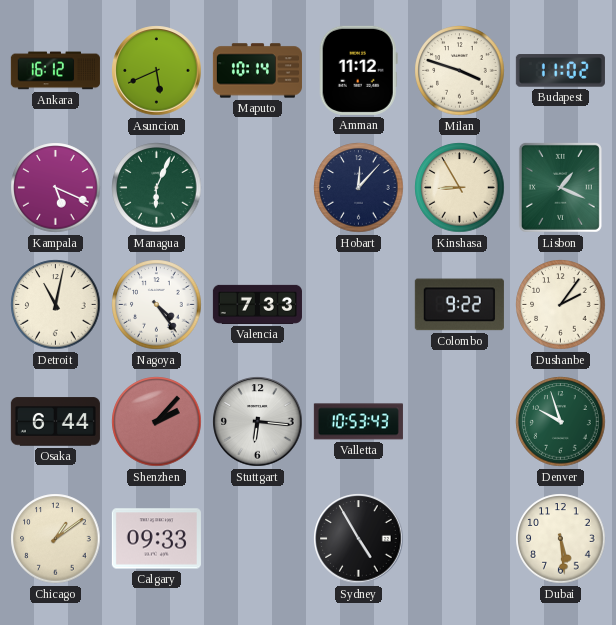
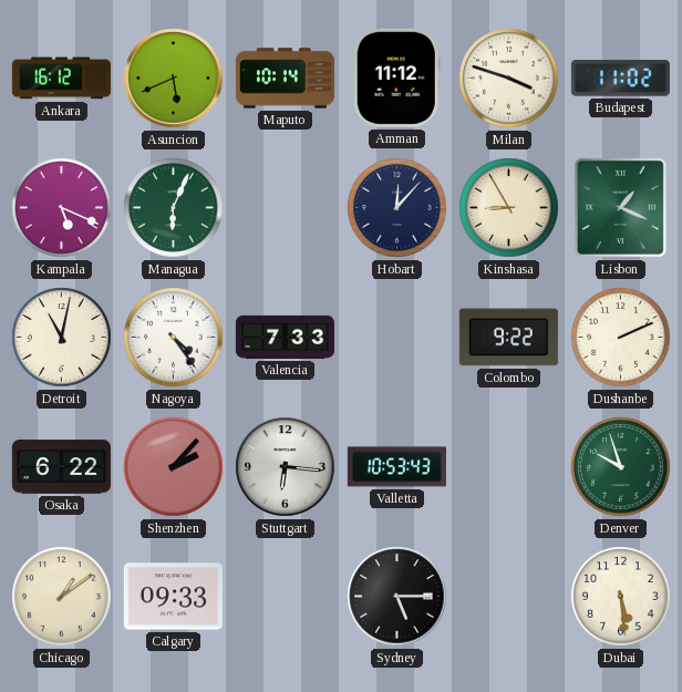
Dushanbe: 2:06 -> 2:11 (621, 338)
Osaka: 6:44 -> 6:22 (61, 467)
Sydney: 4:55 -> 5:15 (397, 597)
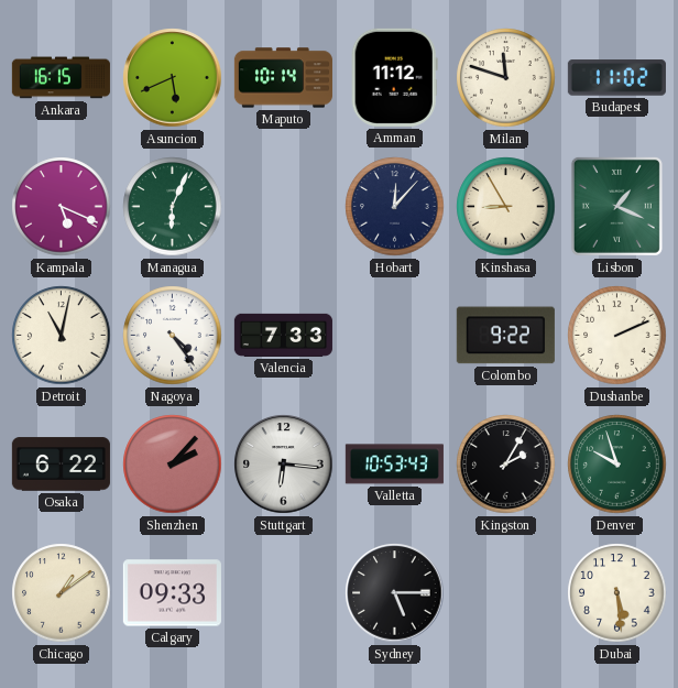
Ankara: 16:12 -> 16:15 (61, 78)
Milan: 3:48 -> 11:48 (506, 78)
Kingston: none -> 2:05 (506, 465)
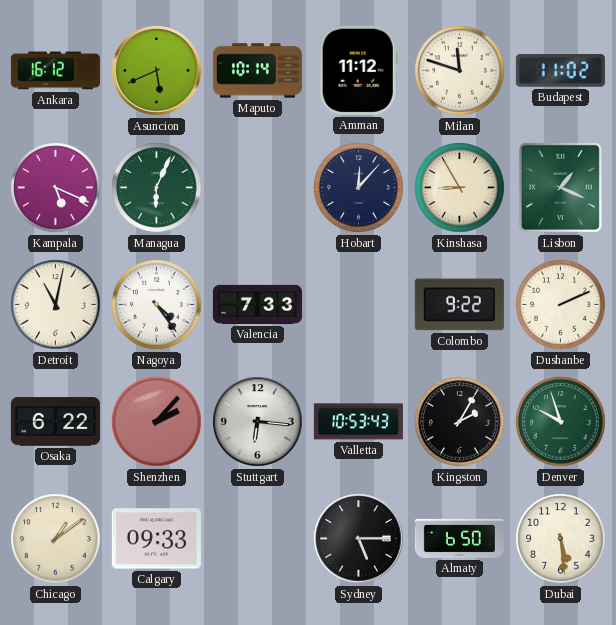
Ankara: 16:15 -> 16:12 (55, 71)
Almaty: none -> 6:50 (459, 538)
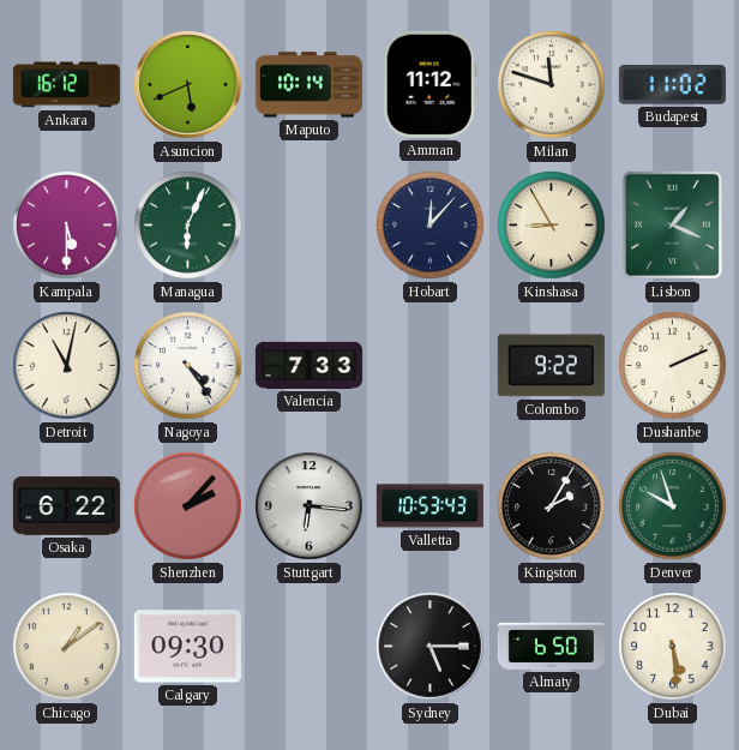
Kampala: 5:19 -> 5:30 (67, 226)
Calgary: 09:33 -> 09:30 (187, 647)
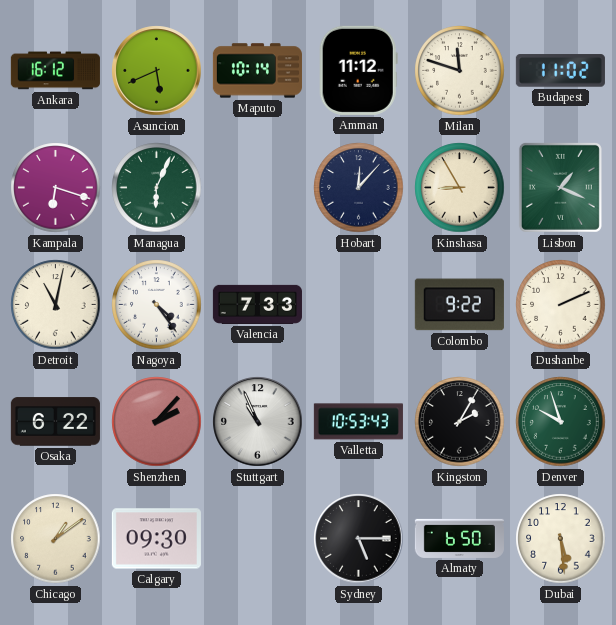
Kampala: 5:30 -> 6:18 (56, 188)
Stuttgart: 6:16 -> 10:56 (258, 422)
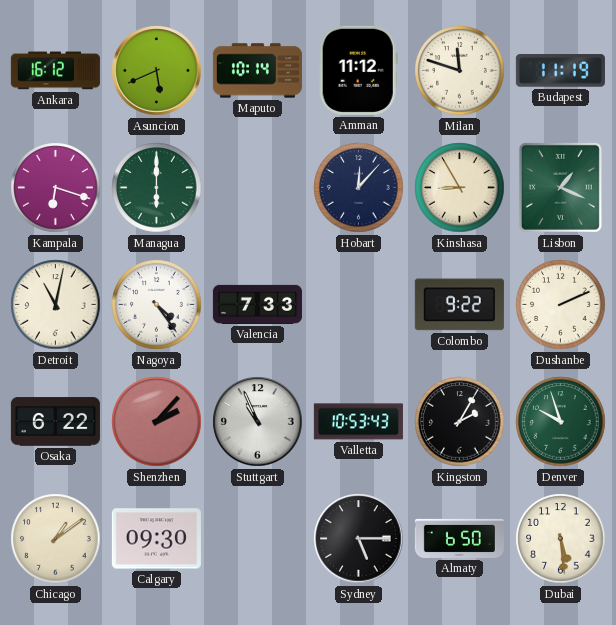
Budapest: 11:02 -> 11:19 (560, 71)
Managua: 6:04 -> 6:00 (157, 188)
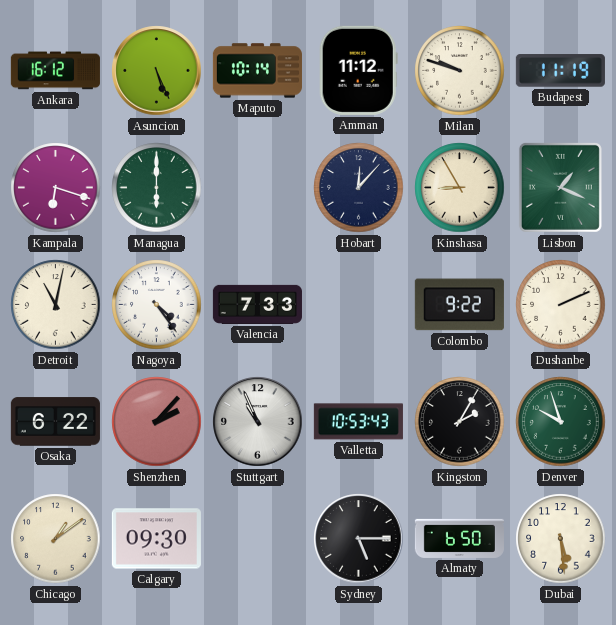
Asuncion: 5:41 -> 5:26 (157, 71)
Milan: 11:48 -> 9:48 (460, 71)
